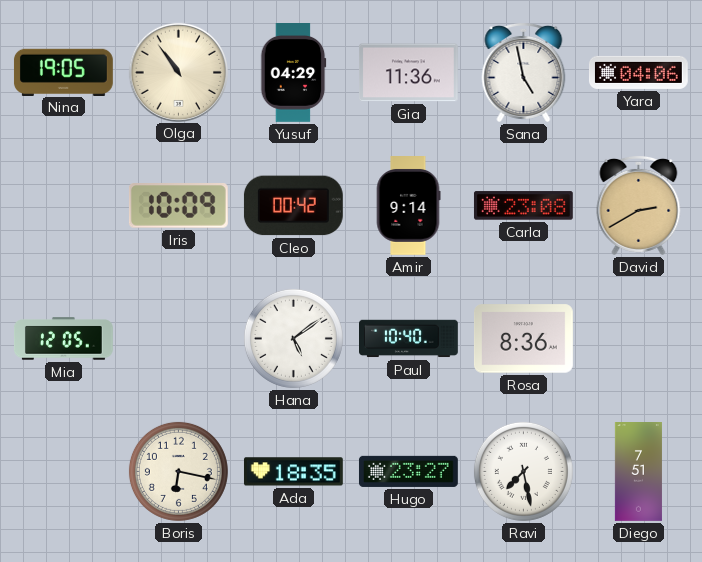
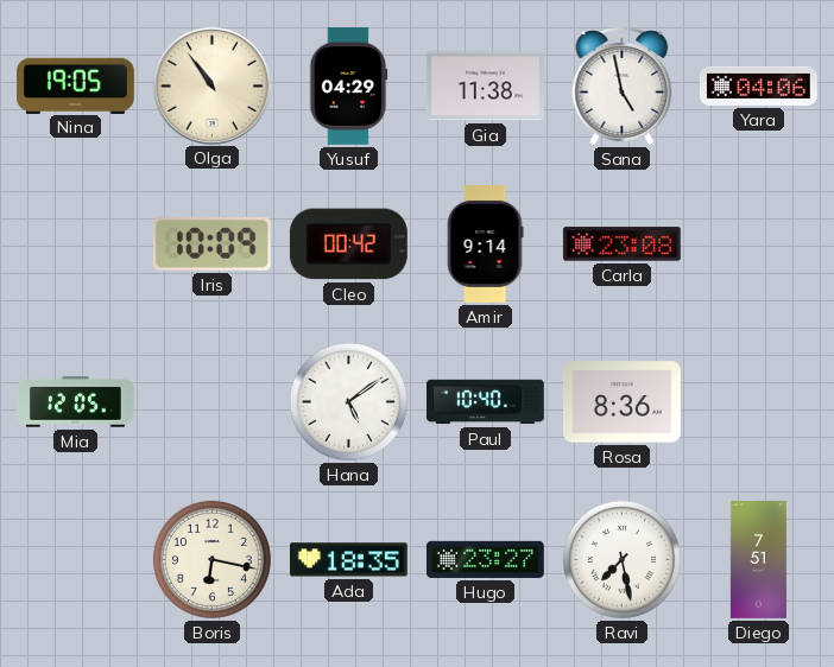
Gia: 11:36 -> 11:38 (485, 87)
David: 2:40 -> none (639, 205)
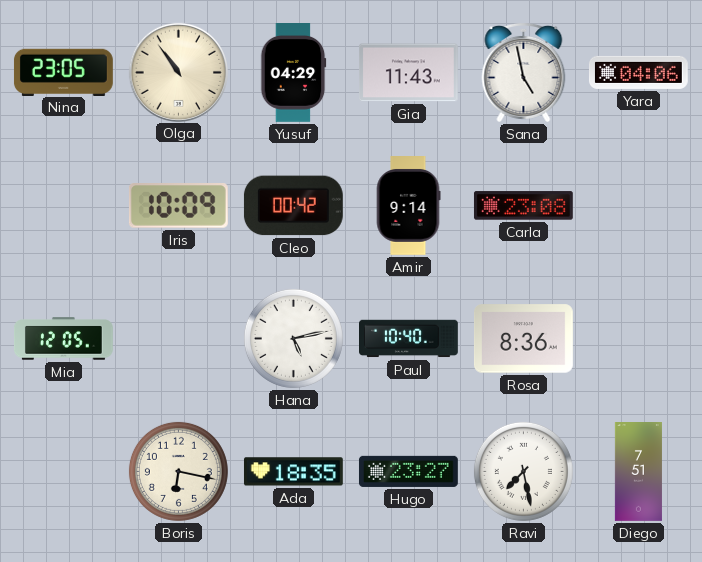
Nina: 19:05 -> 23:05 (63, 72)
Gia: 11:38 -> 11:43 (408, 73)
Hana: 5:09 -> 5:13 (293, 338)
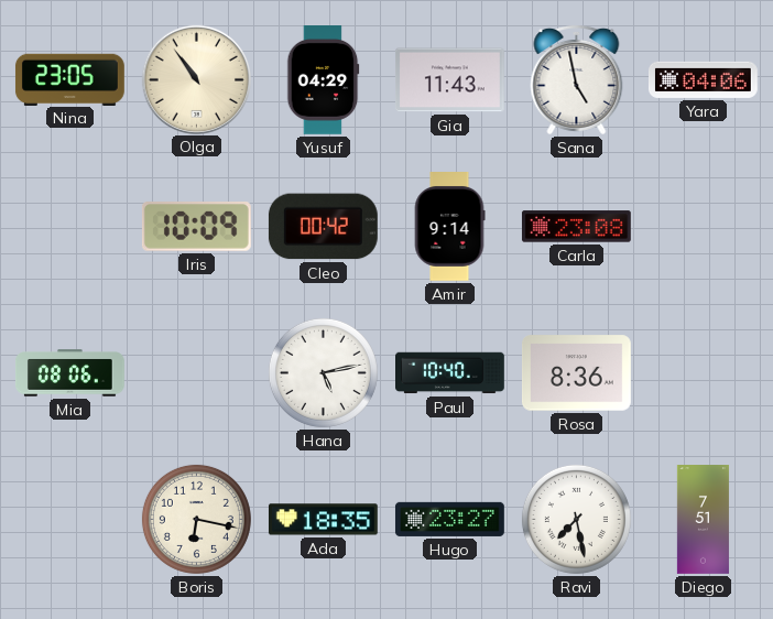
Mia: 12:05 -> 08:06 (70, 373)
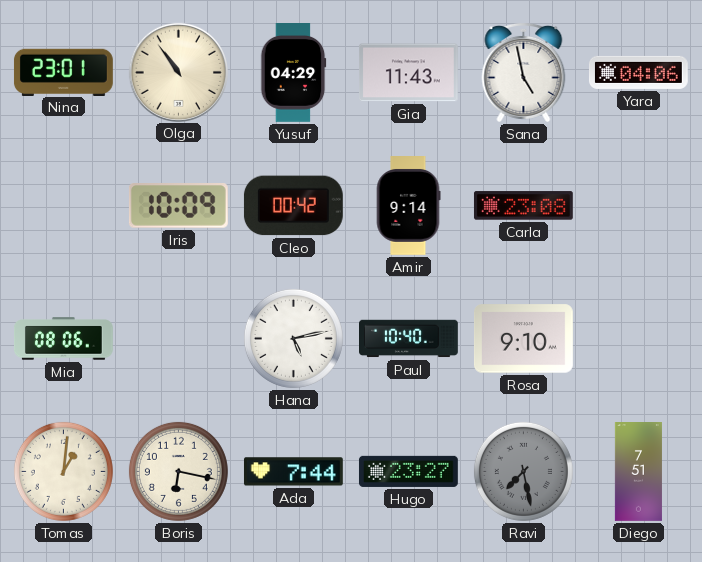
Nina: 23:05 -> 23:01 (63, 72)
Rosa: 8:36 -> 9:10 (523, 339)
Tomas: none -> 1:01 (63, 471)
Ada: 18:35 -> 7:44 (293, 472)
Ravi dial: white -> grey (523, 471)
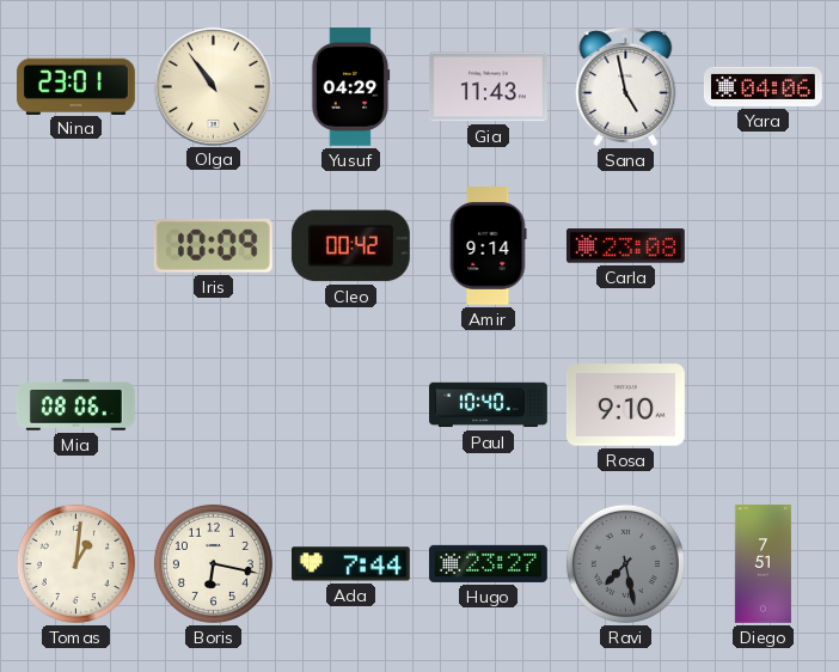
Hana: 5:13 -> none (293, 338)
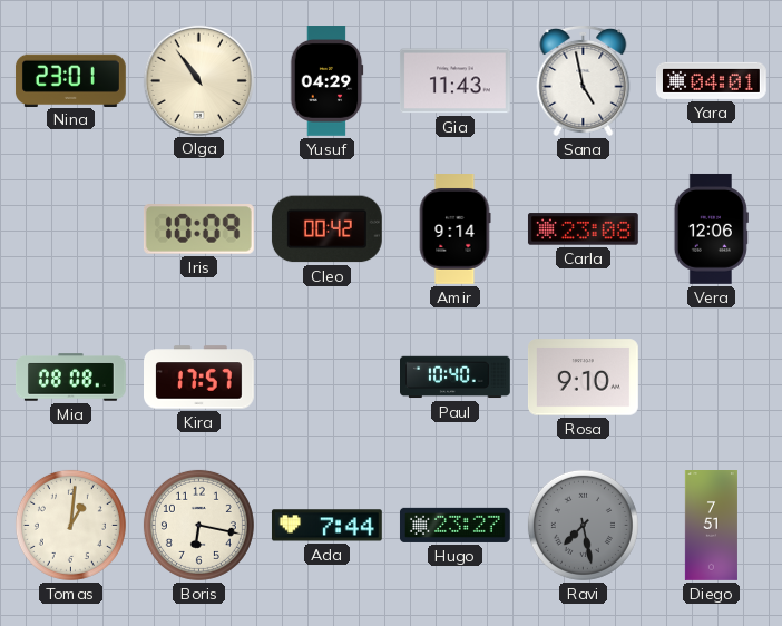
Yara: 04:06 -> 04:01 (711, 80)
Vera: none -> 12:06 (711, 228)
Mia: 08:06 -> 08:08 (71, 378)
Kira: none -> 17:57 (199, 378)
